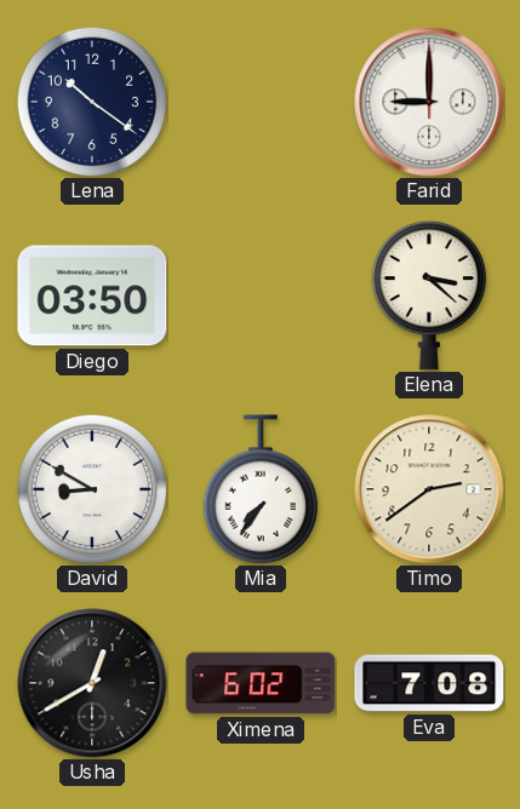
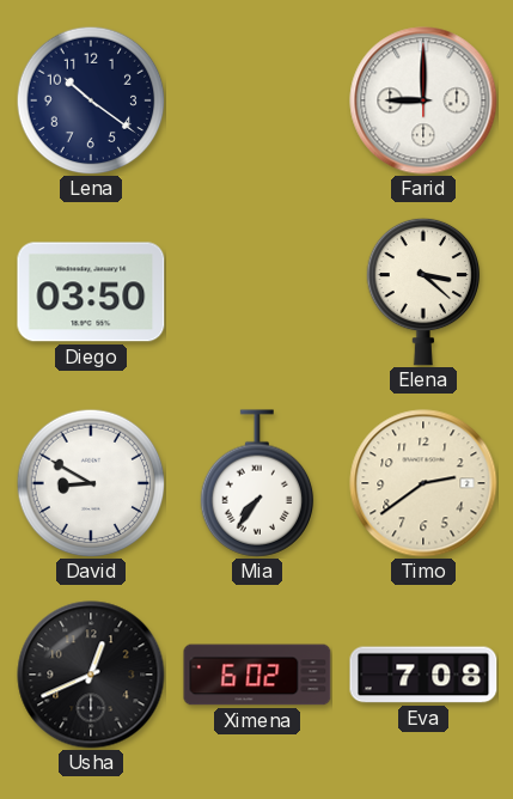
Usha: 12:40 -> 12:41 (91, 675)
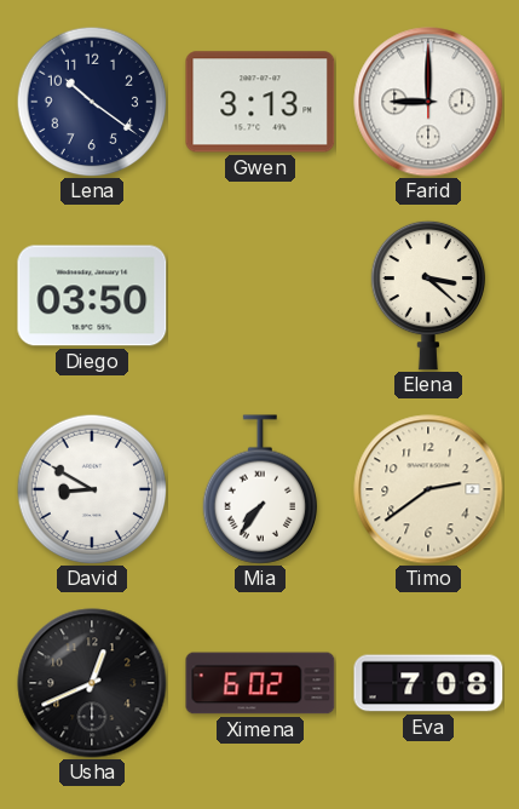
Gwen: none -> 3:13 (260, 102)
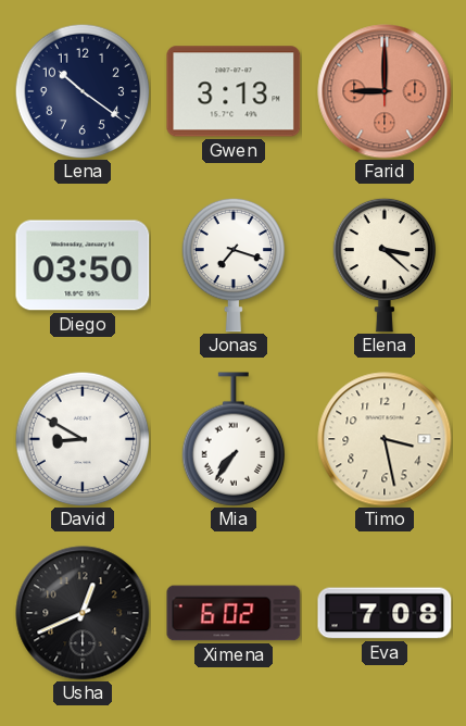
Farid dial: white -> salmon (385, 91)
Jonas: none -> 7:18 (234, 265)
Timo: 2:39 -> 3:28 (385, 439)
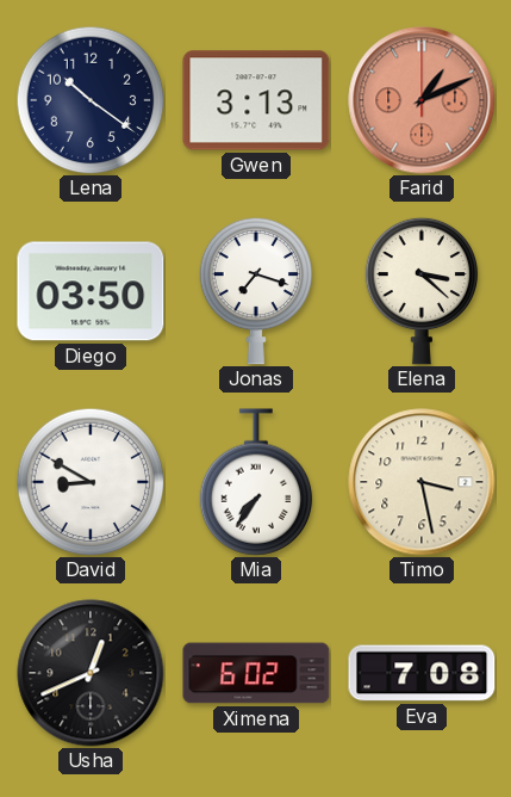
Farid: 9:00 -> 1:11 (422, 100)
